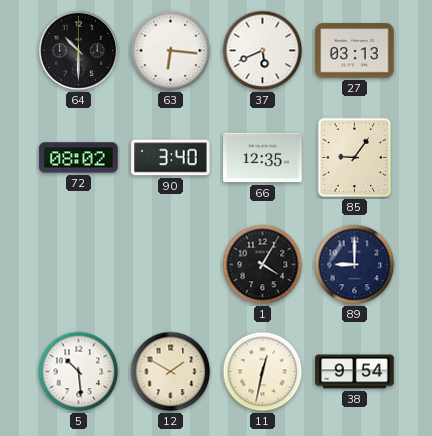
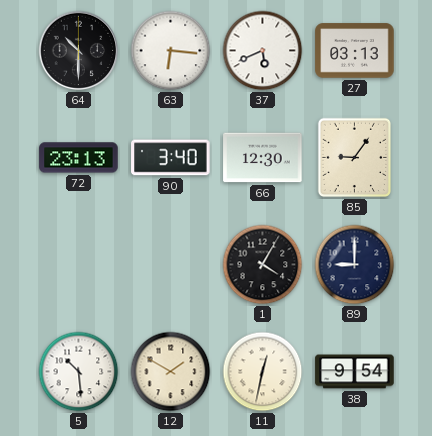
72: 08:02 -> 23:13 (79, 158)
66: 12:35 -> 12:30 (263, 158)
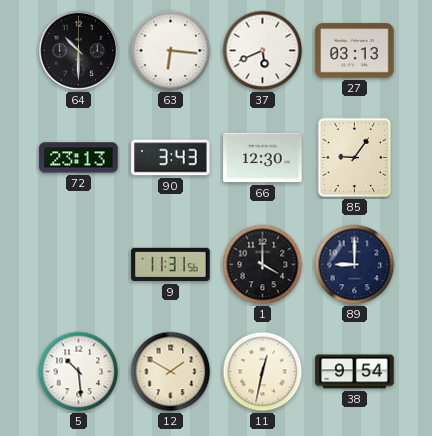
90: 3:40 -> 3:43 (171, 158)
9: none -> 11:31 (171, 265)
1: 4:05 -> 4:00 (263, 265)
